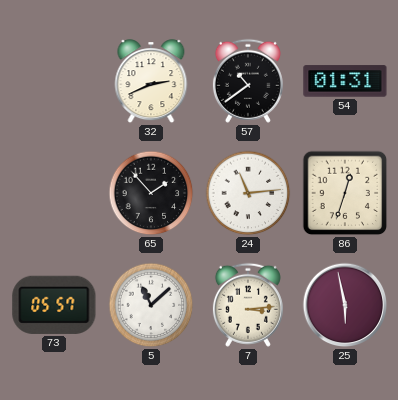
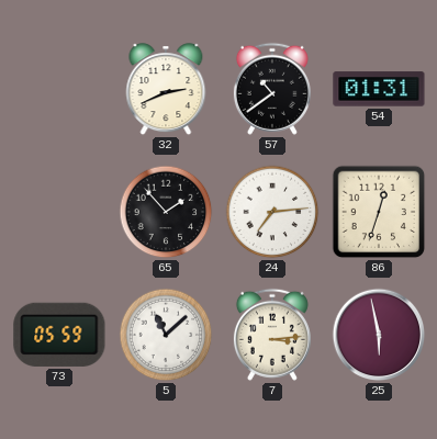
24: 11:14 -> 7:14 (272, 212)
73: 05:57 -> 05:59 (59, 335)
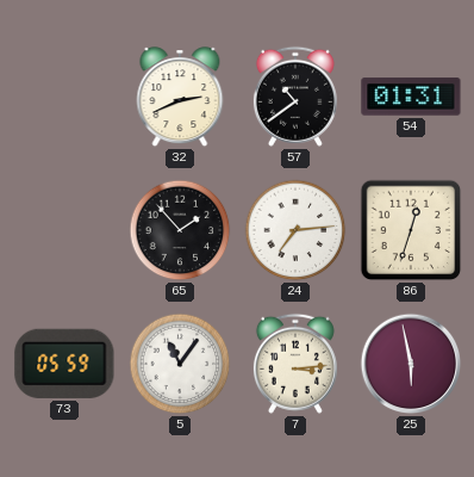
5: 11:08 -> 11:06 (180, 364)
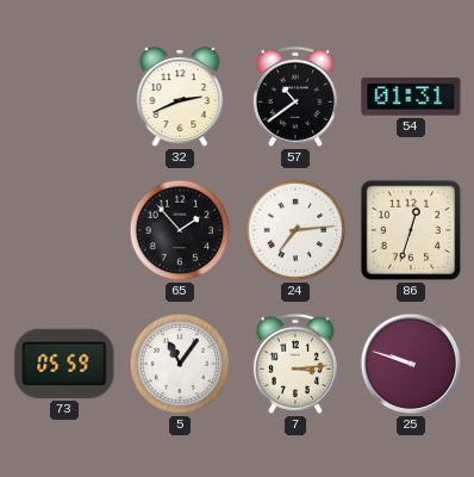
25: 5:58 -> 9:48 (411, 364)
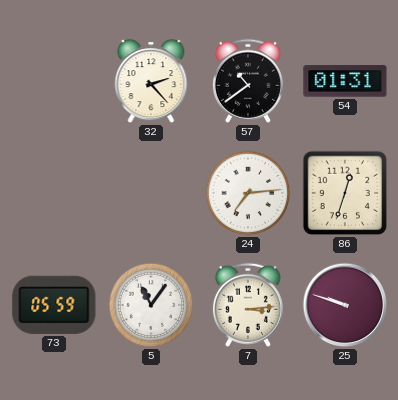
32: 2:41 -> 2:23 (151, 82)
65: 1:53 -> none (180, 230)
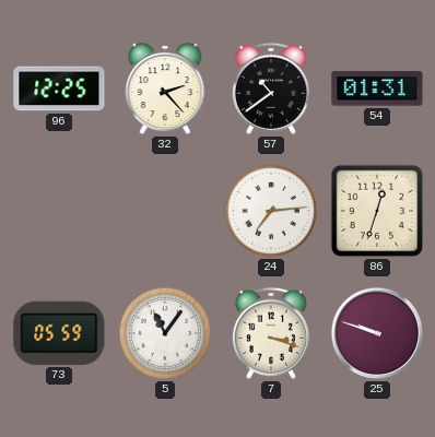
96: none -> 12:25 (59, 88)
7: 3:14 -> 3:18 (271, 333)
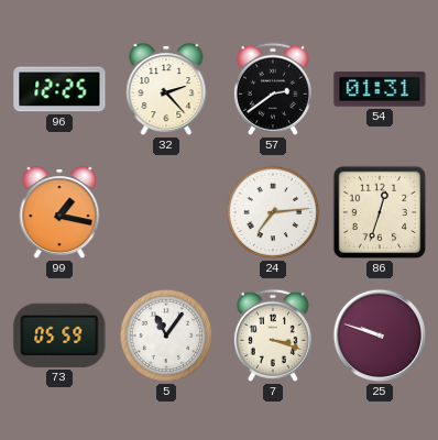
57: 10:39 -> 2:39 (273, 89)
99: none -> 1:17 (59, 213)
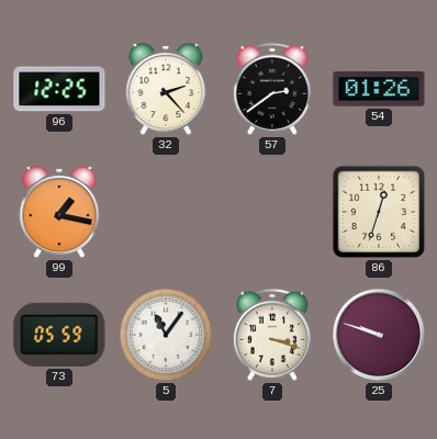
54: 01:31 -> 01:26 (379, 89)
24: 7:14 -> none (273, 212)
